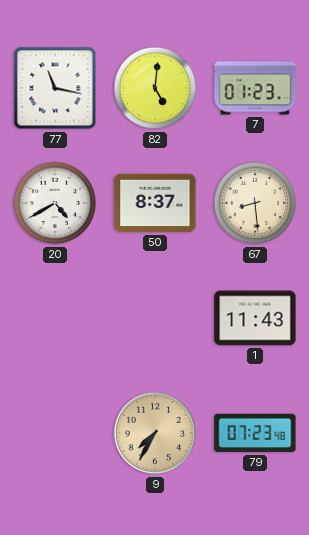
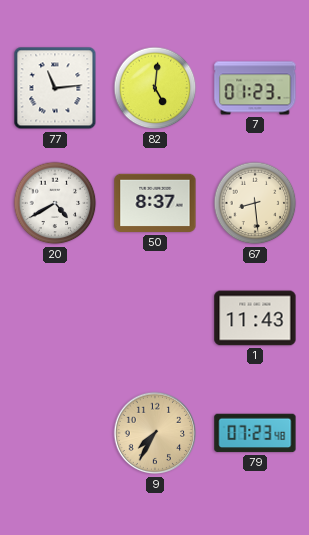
77: 11:17 -> 11:14 (55, 88)
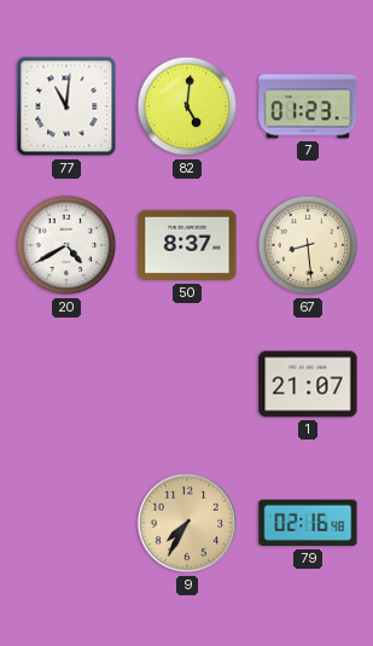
77: 11:14 -> 11:01 (66, 106)
1: 11:43 -> 21:07 (308, 384)
79: 07:23 -> 02:16 (308, 523)
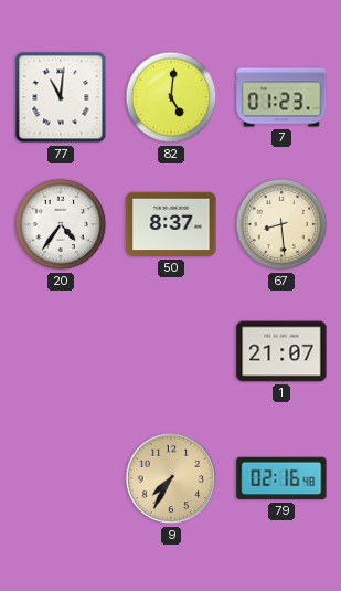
20: 4:40 -> 4:36 (61, 224)
